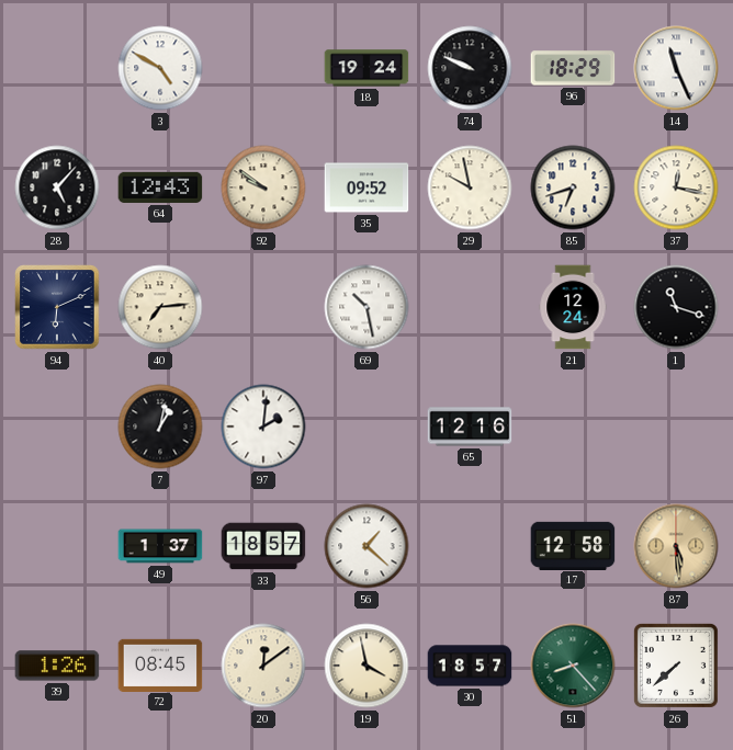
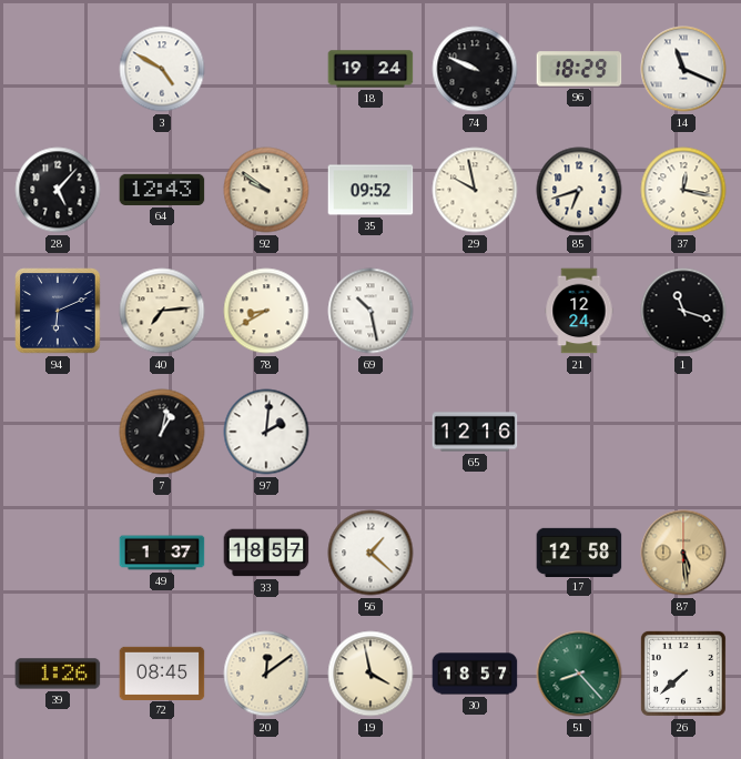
14: 11:26 -> 11:19 (683, 69)
78: none -> 8:40 (266, 311)
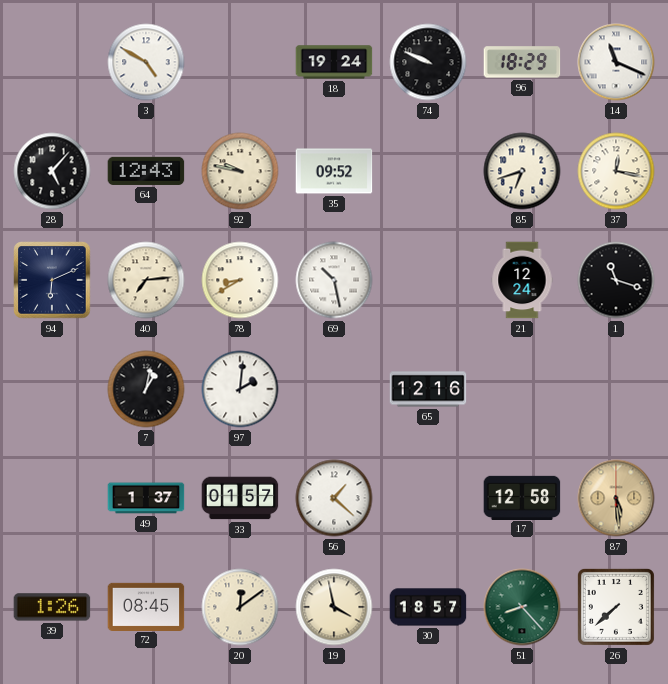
92: 9:51 -> 9:47 (240, 171)
29: 9:58 -> none (475, 190)
33: 18:57 -> 01:57 (240, 498)
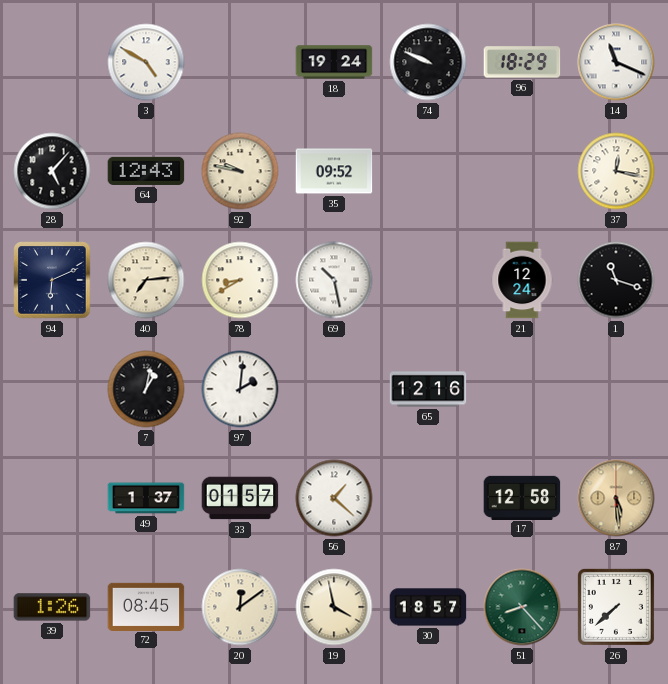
85: 6:42 -> none (522, 171)
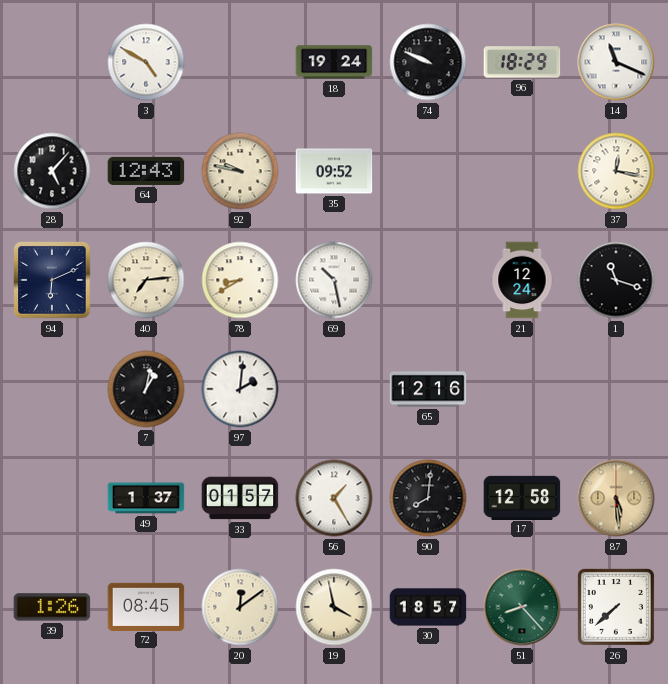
56: 1:22 -> 1:25 (334, 498)
90: none -> 8:01 (428, 498)
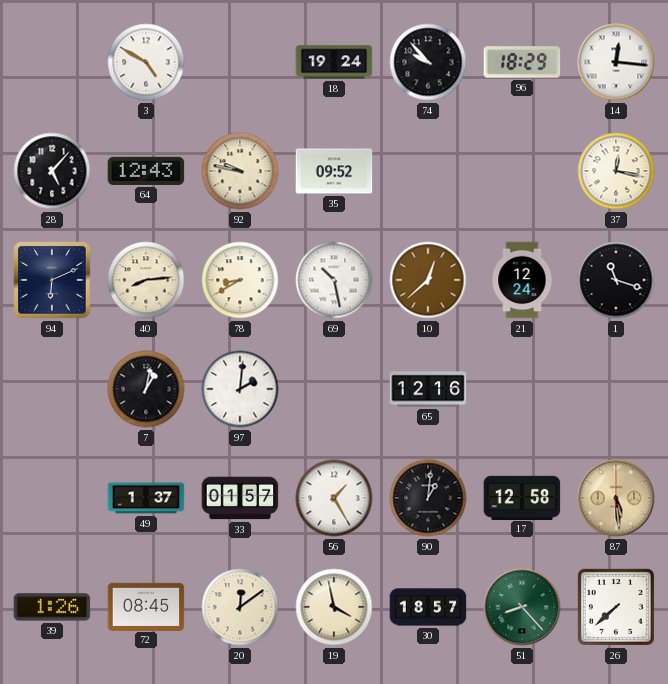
74: 9:49 -> 9:53 (428, 62)
14: 11:19 -> 12:16 (616, 62)
40: 7:14 -> 8:14 (146, 280)
10: none -> 12:38 (428, 280)
90: 8:01 -> 1:01 (428, 498)
